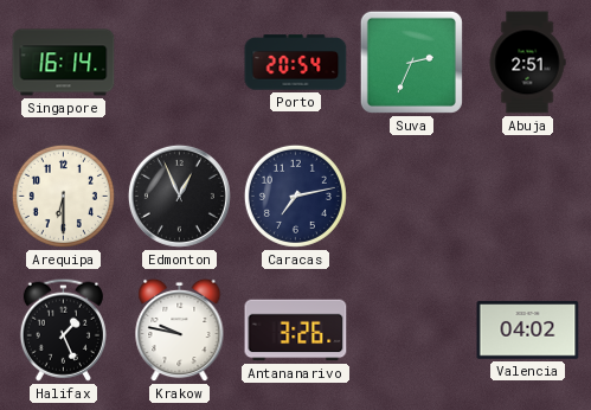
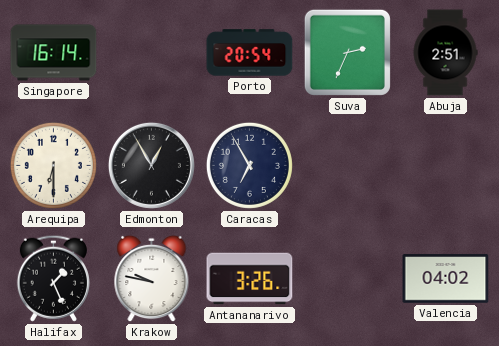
Edmonton: 12:56 -> 12:55 (151, 165)
Caracas: 7:13 -> 6:55 (249, 165)
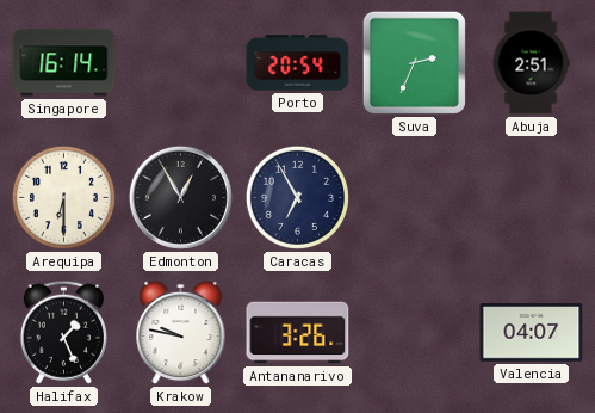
Valencia: 04:02 -> 04:07 (532, 333)
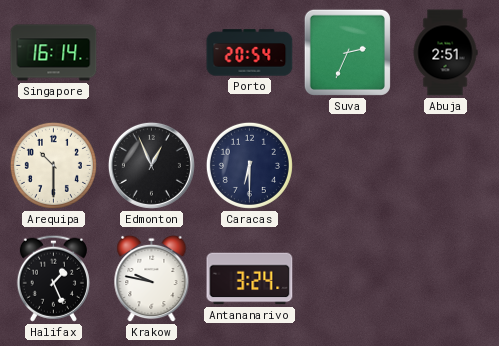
Arequipa: 6:30 -> 10:30 (53, 165)
Edmonton: 12:55 -> 12:56 (151, 165)
Caracas: 6:55 -> 6:30 (249, 165)
Antananarivo: 3:26 -> 3:24 (250, 279)
Valencia: 04:07 -> none (532, 333)
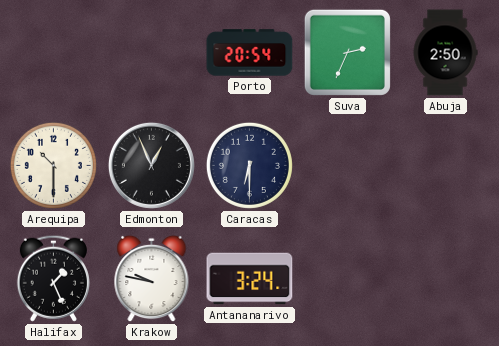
Singapore: 16:14 -> none (54, 53)
Abuja: 2:51 -> 2:50 (445, 53)
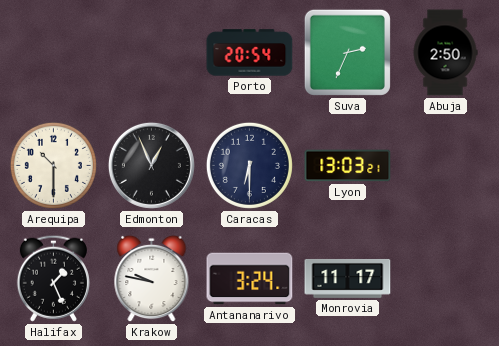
Lyon: none -> 13:03 (348, 166)
Monrovia: none -> 11:17 (348, 278)
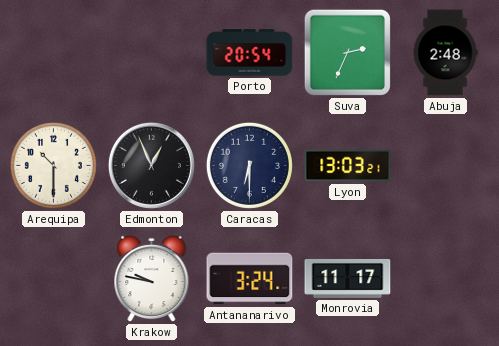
Abuja: 2:50 -> 2:48 (445, 53)
Halifax: 1:26 -> none (53, 278)
